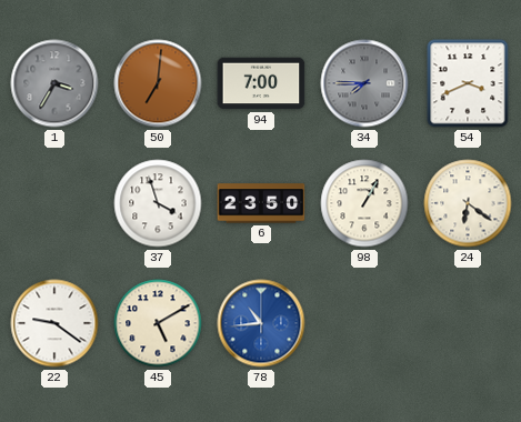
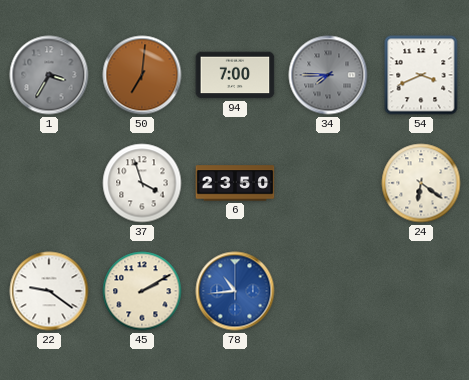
98: 1:05 -> none (364, 203)
45: 5:10 -> 2:10 (142, 291)
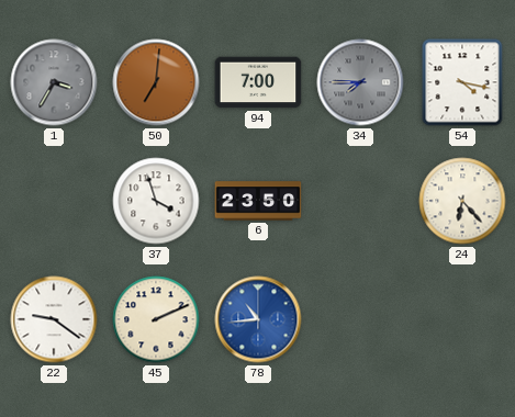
54: 3:41 -> 4:17 (462, 82)
24: 6:21 -> 6:23 (462, 201)
45: 2:10 -> 2:11 (156, 319)
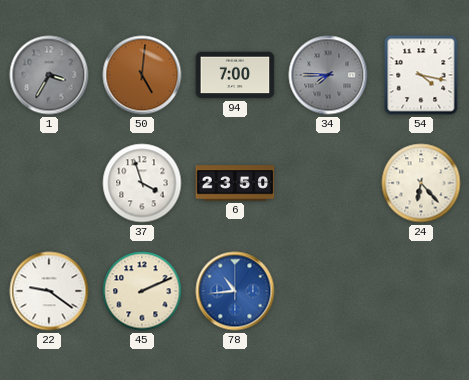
50: 7:01 -> 5:01 (142, 75)
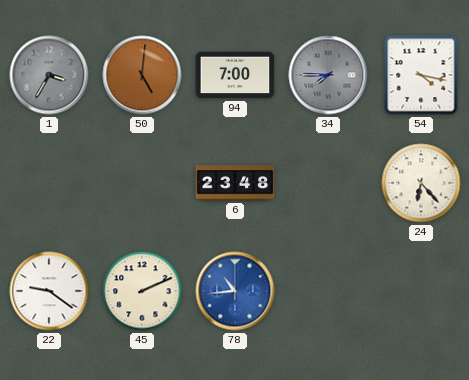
37: 3:57 -> none (142, 183)
6: 23:50 -> 23:48 (235, 183)
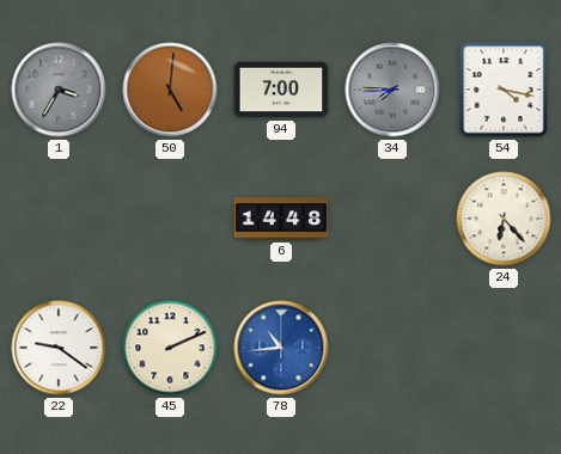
6: 23:48 -> 14:48 (281, 219)
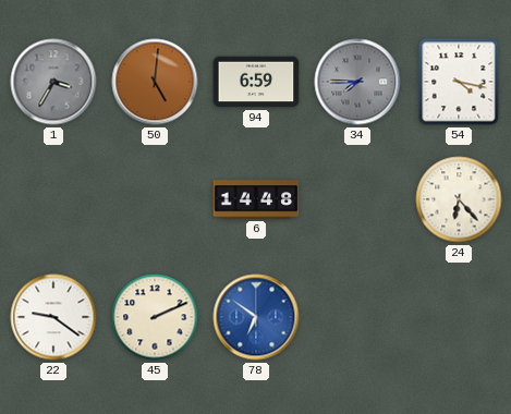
94: 7:00 -> 6:59 (256, 82)
78: 10:44 -> 6:51 (256, 317)
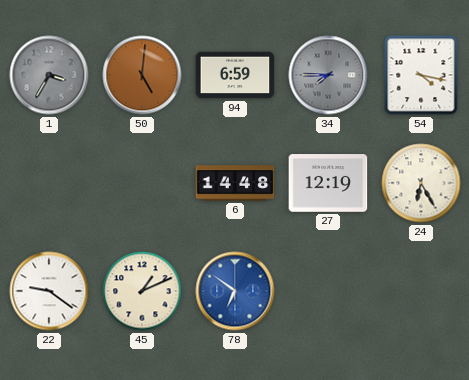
27: none -> 12:19 (328, 183)
24: 6:23 -> 6:25 (421, 183)
45: 2:11 -> 1:11 (142, 291)
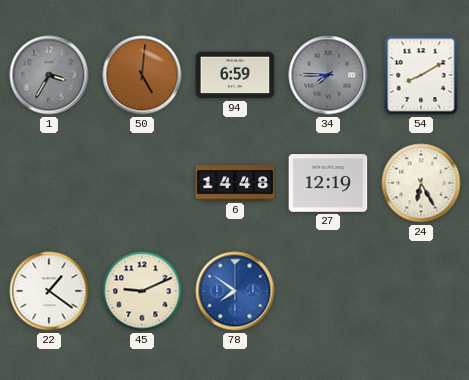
54: 4:17 -> 8:10 (421, 75)
22: 9:21 -> 1:21 (49, 291)
45: 1:11 -> 9:11 (142, 291)
78: 6:51 -> 7:51 (235, 291)
